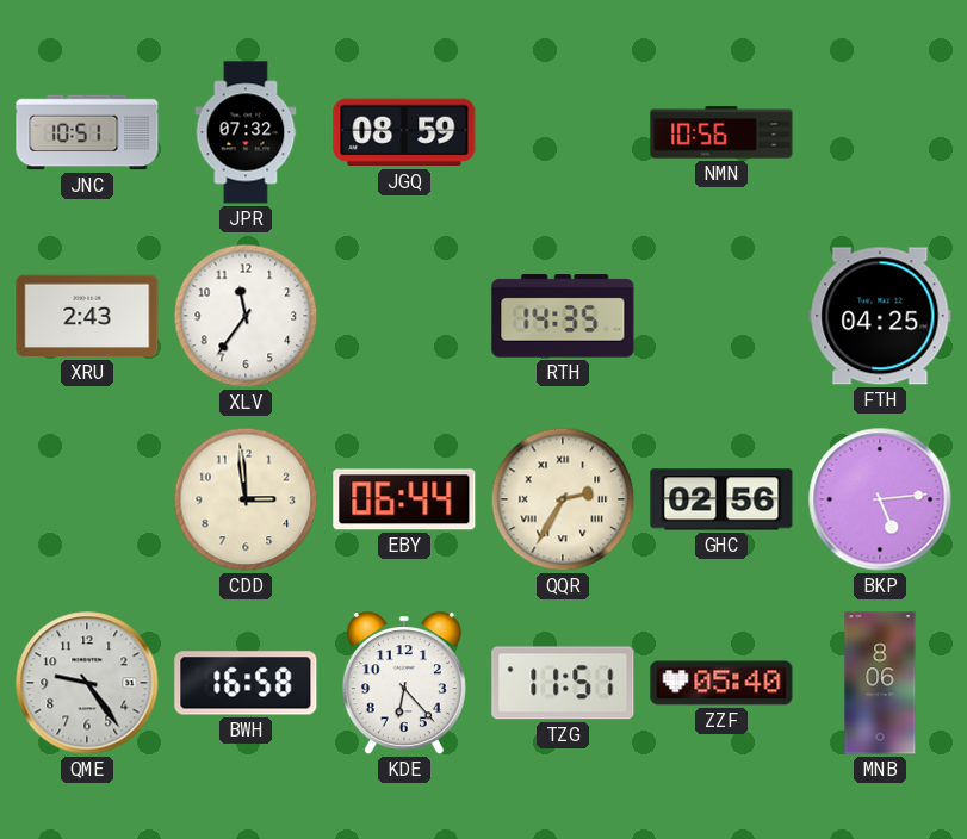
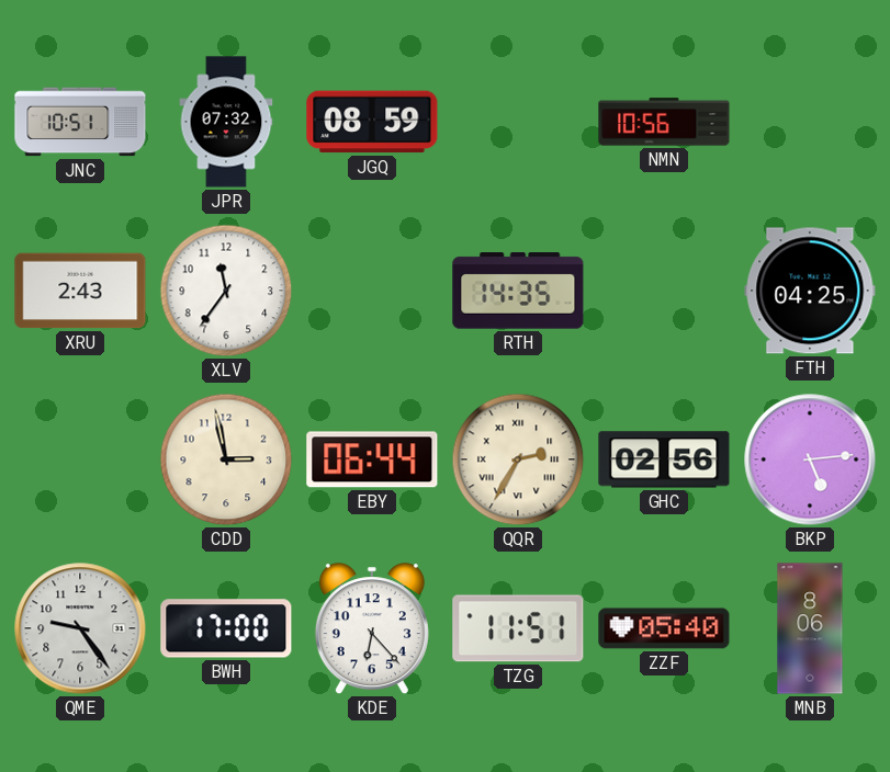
CDD: 2:59 -> 2:58 (226, 459)
BWH: 16:58 -> 17:00 (226, 628)
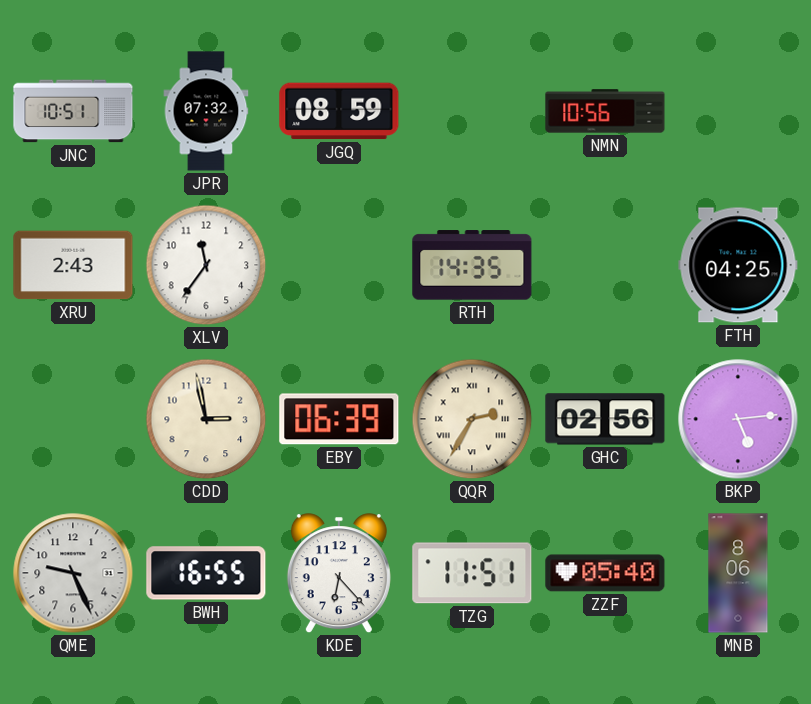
EBY: 06:44 -> 06:39 (339, 419)
QME: 9:24 -> 9:26 (73, 573)
BWH: 17:00 -> 16:55 (206, 573)
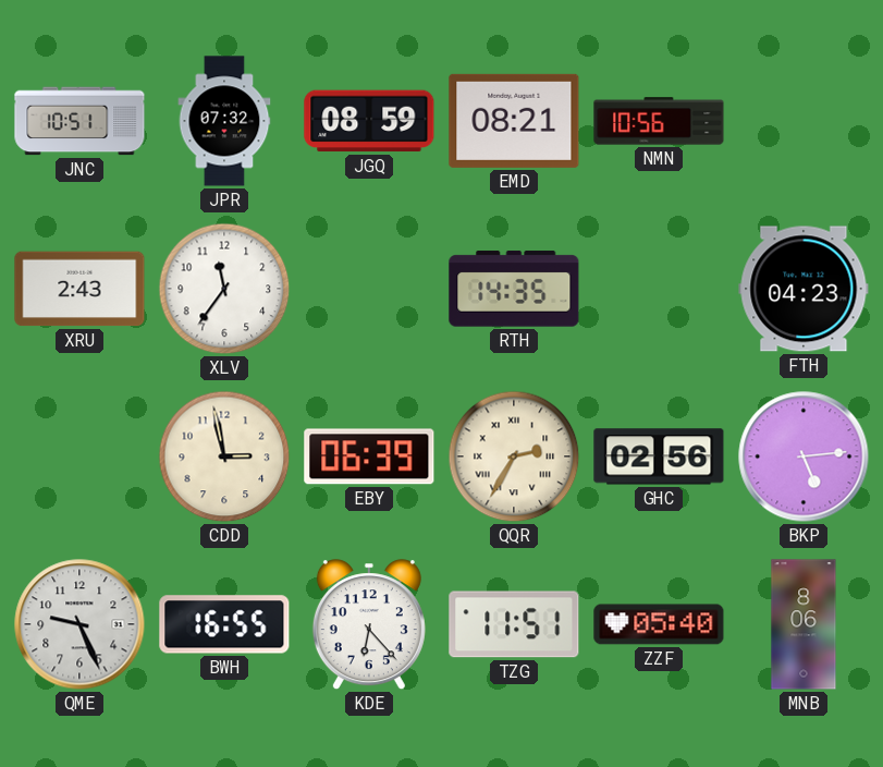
EMD: none -> 08:21 (514, 121)
FTH: 04:25 -> 04:23 (804, 289)
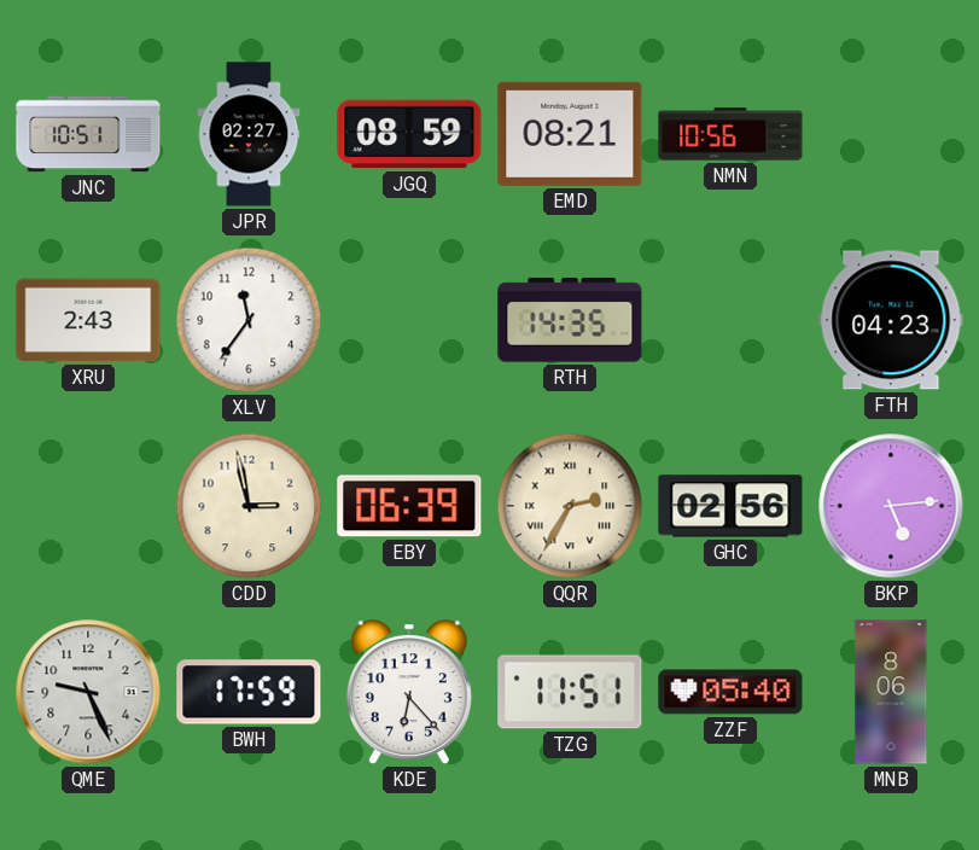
JPR: 07:32 -> 02:27 (249, 134)
BWH: 16:55 -> 17:59 (249, 692)
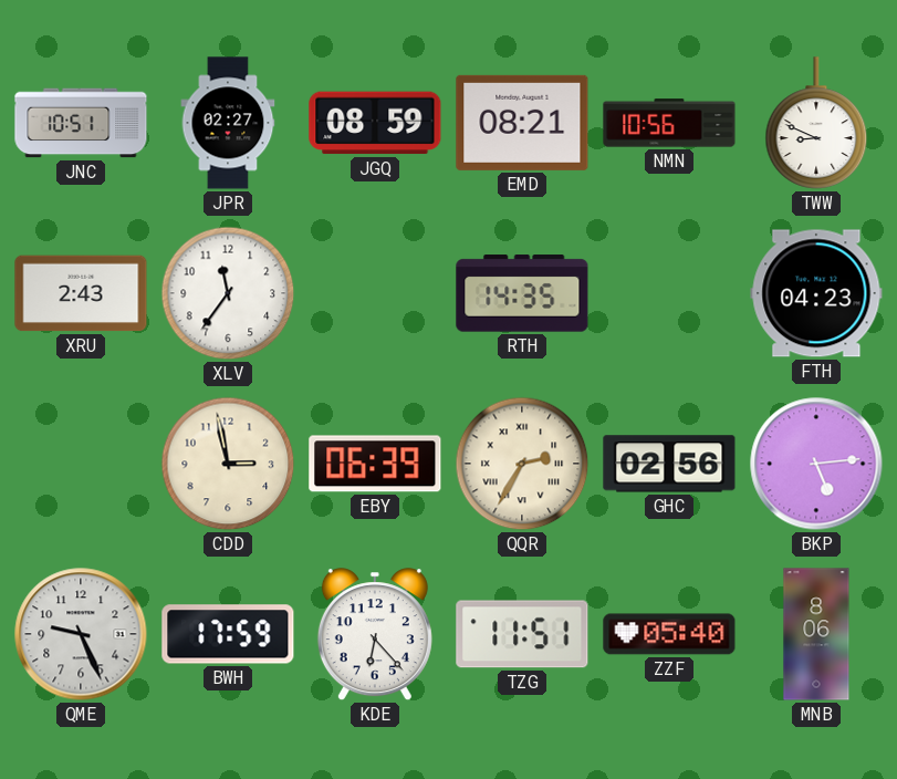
TWW: none -> 8:49 (816, 123)
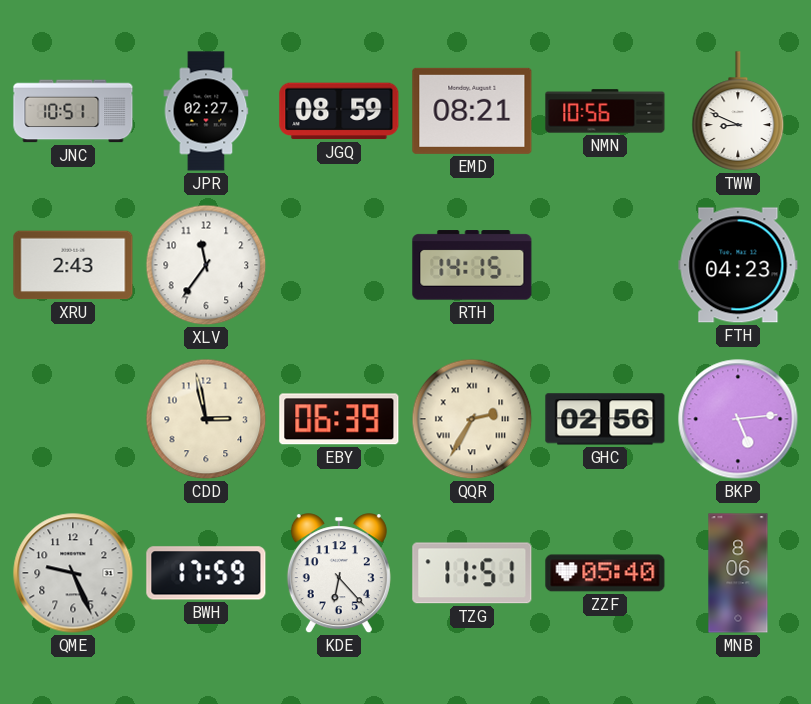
RTH: 14:35 -> 14:15 (472, 265)
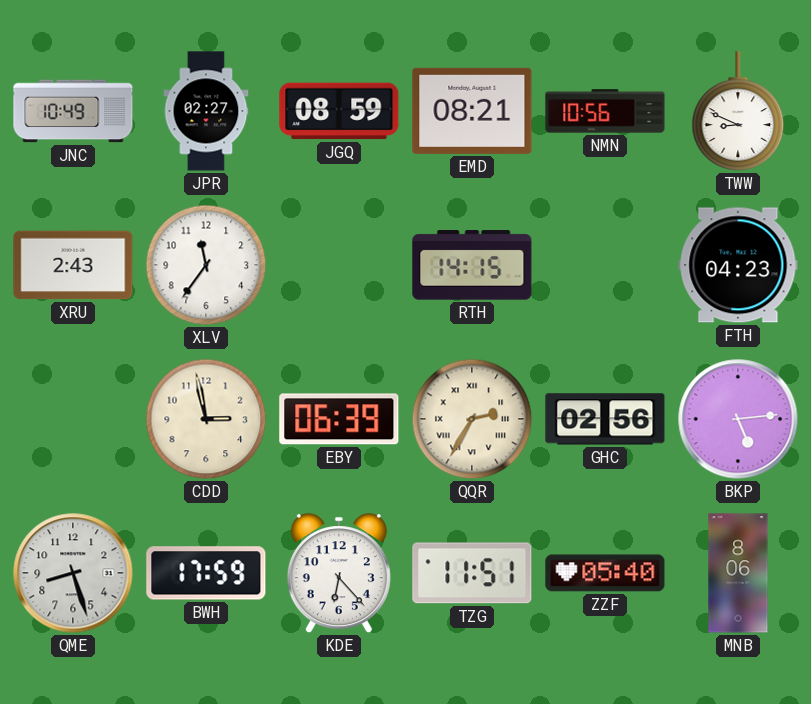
JNC: 10:51 -> 10:49 (73, 111)
QME: 9:26 -> 8:27 (73, 573)
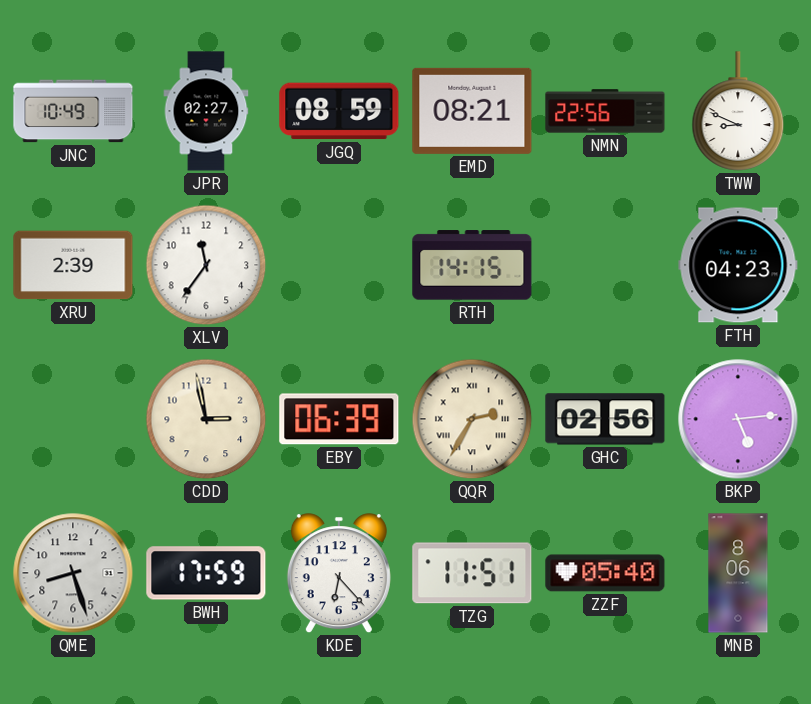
NMN: 10:56 -> 22:56 (605, 111)
XRU: 2:43 -> 2:39 (73, 265)
